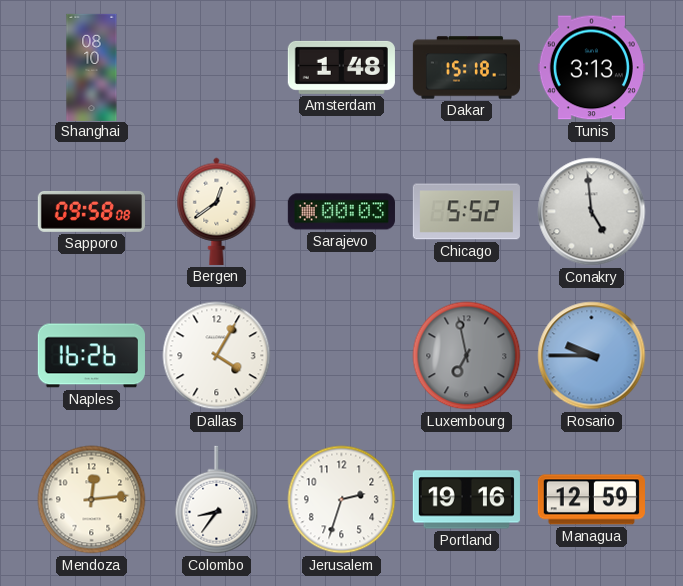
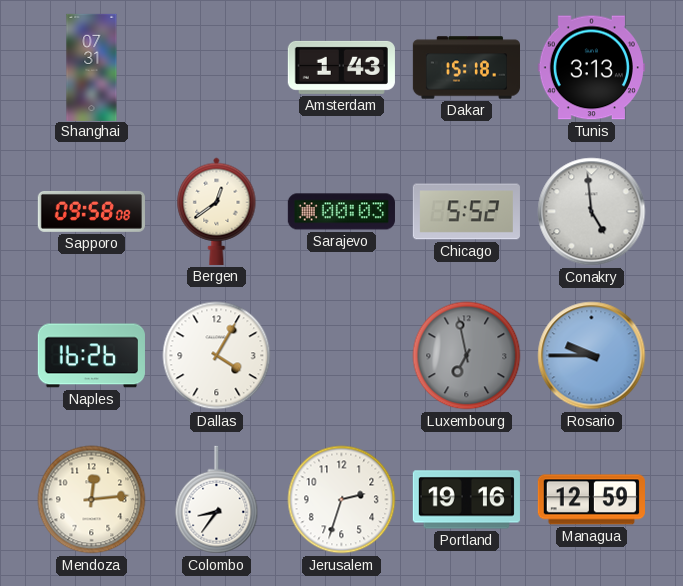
Shanghai: 08:10 -> 07:31 (92, 67)
Amsterdam: 1:48 -> 1:43 (341, 67)
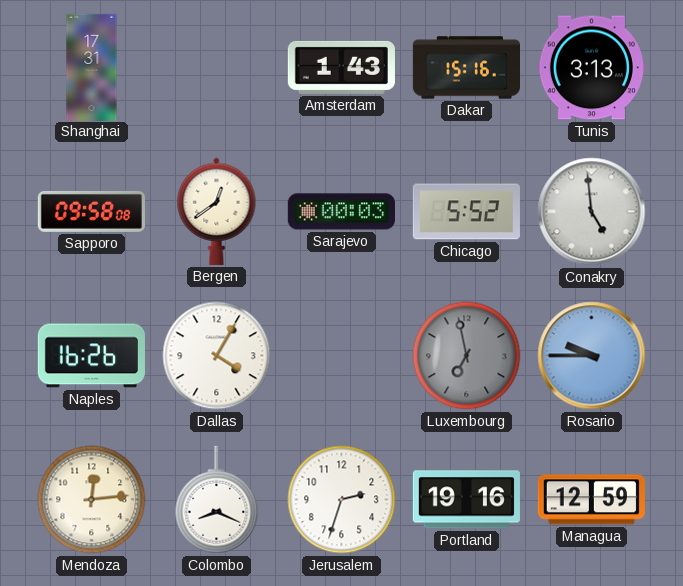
Shanghai: 07:31 -> 17:31 (92, 67)
Dakar: 15:18 -> 15:16 (466, 68)
Colombo: 8:36 -> 8:19 (217, 500)
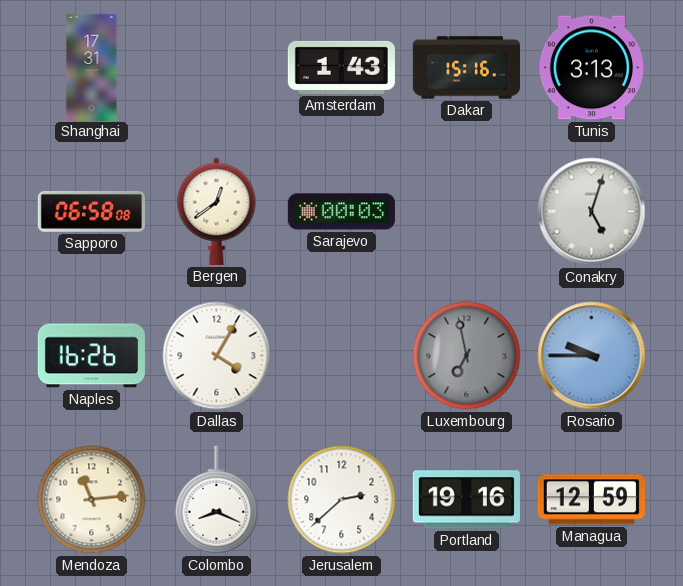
Sapporo: 09:58 -> 06:58 (91, 211)
Chicago: 5:52 -> none (466, 212)
Conakry: 4:59 -> 5:03 (592, 212)
Mendoza: 12:14 -> 11:14 (92, 500)
Jerusalem: 2:33 -> 2:38 (342, 500)
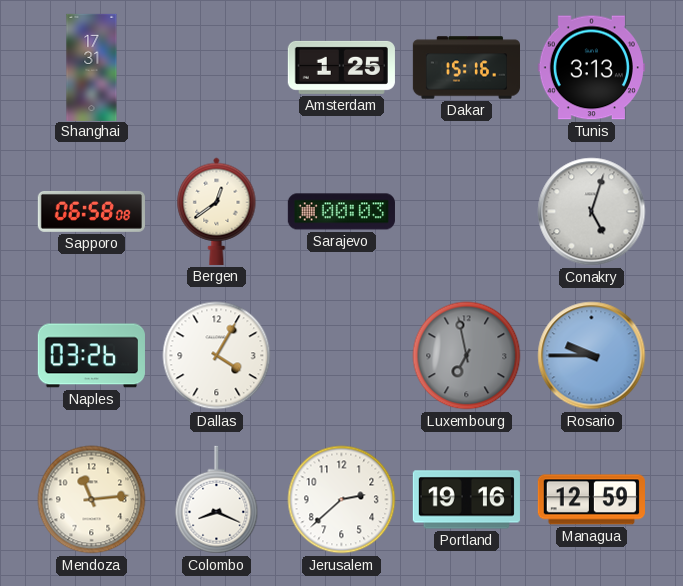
Amsterdam: 1:43 -> 1:25 (341, 67)
Naples: 16:26 -> 03:26 (91, 356)
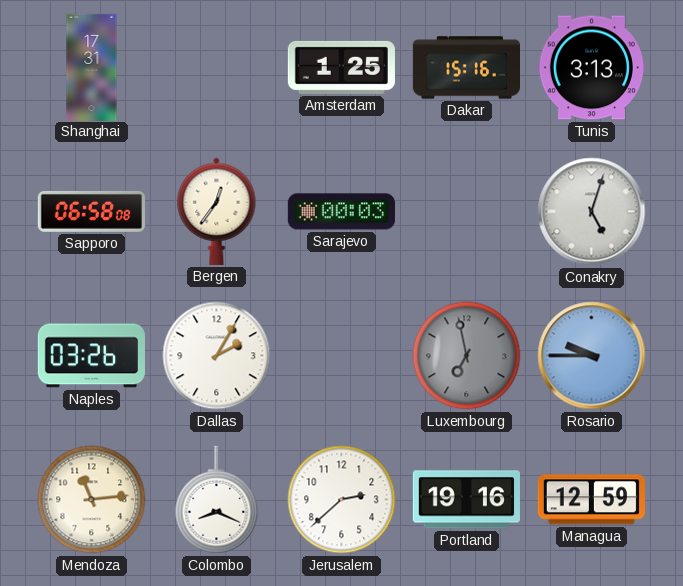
Bergen: 12:39 -> 12:36 (217, 211)
Dallas: 4:05 -> 2:05 (217, 356)
